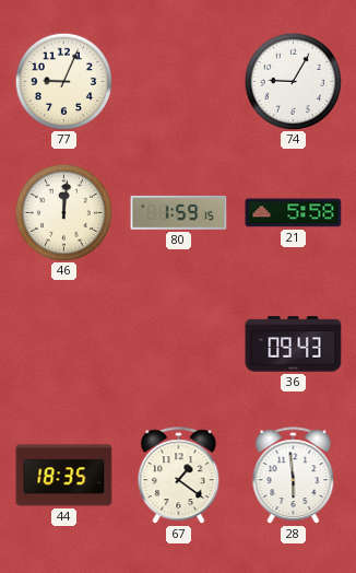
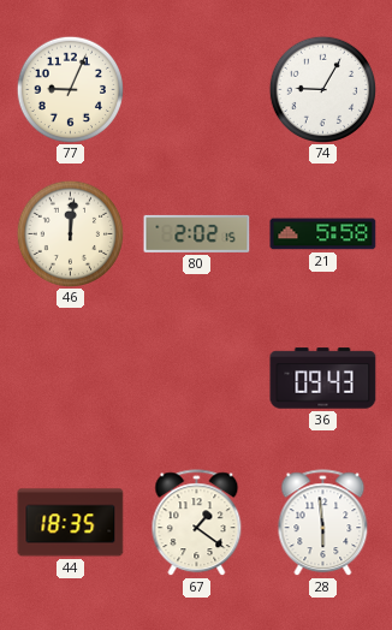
80: 1:59 -> 2:02 (197, 233)
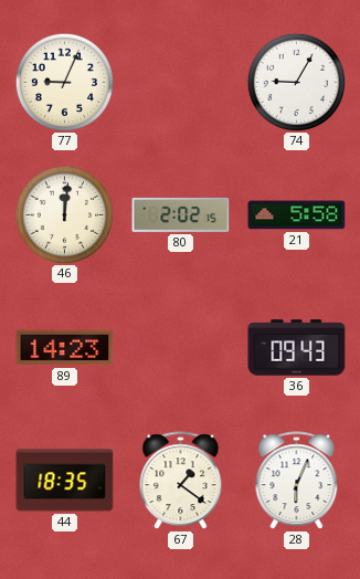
89: none -> 14:23 (65, 348)
28: 5:59 -> 6:04 (297, 481)
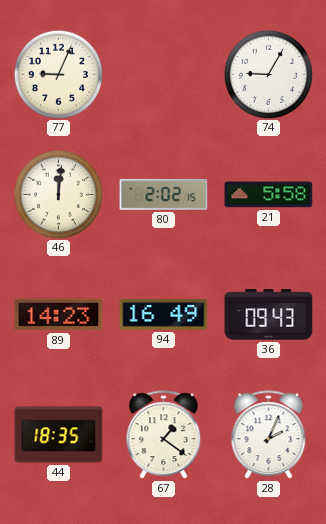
94: none -> 16:49 (164, 315)
28: 6:04 -> 2:04 (269, 435)
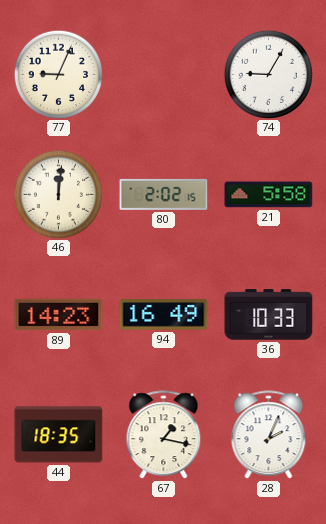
36: 09:43 -> 10:33 (269, 315)
67: 1:21 -> 1:17 (164, 435)
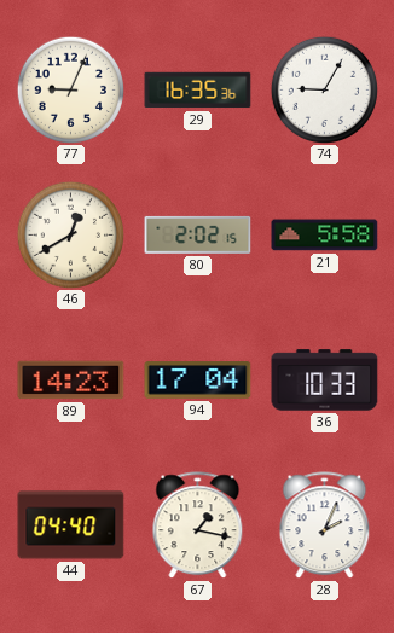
29: none -> 16:35 (198, 91)
46: 12:01 -> 12:40 (70, 234)
94: 16:49 -> 17:04 (198, 381)
44: 18:35 -> 04:40 (71, 525)
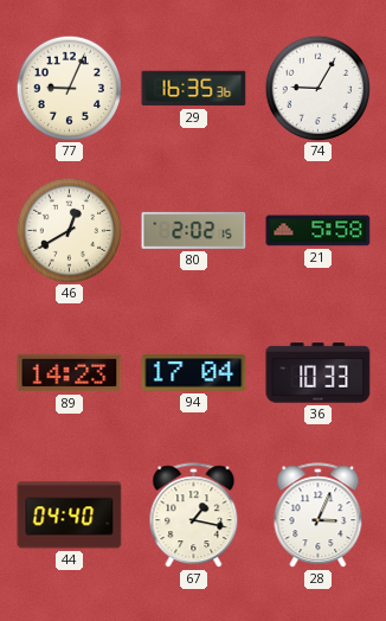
28: 2:04 -> 3:04 (319, 516)
